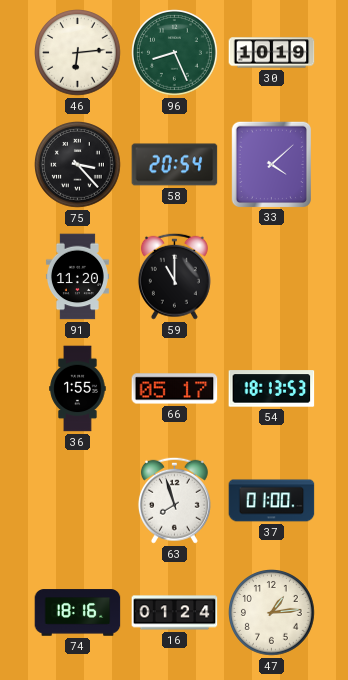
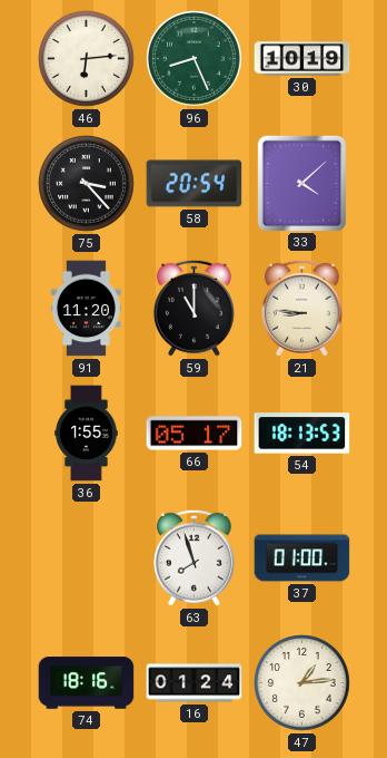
21: none -> 8:46 (301, 308)
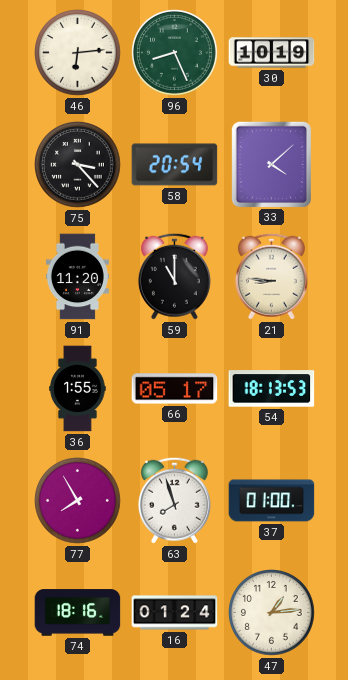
77: none -> 7:55 (78, 501)
